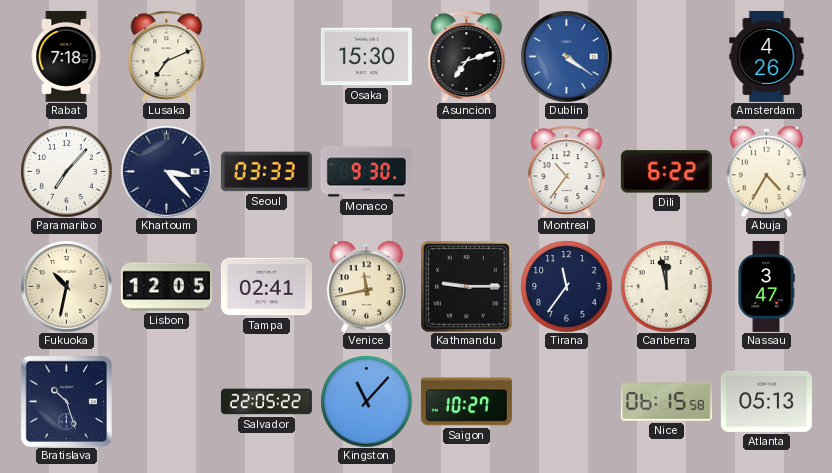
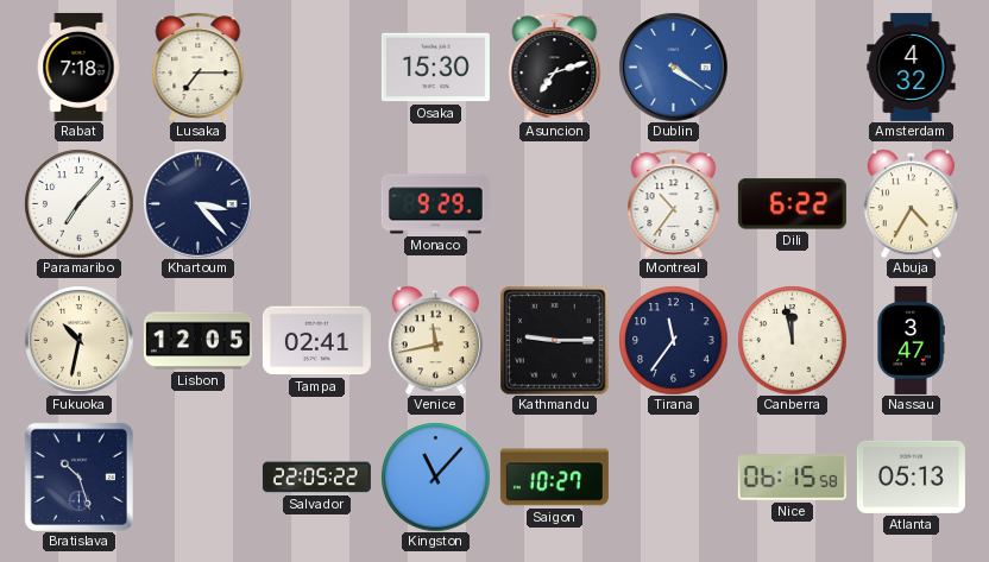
Lusaka: 7:11 -> 7:15 (199, 67)
Amsterdam: 4:26 -> 4:32 (912, 67)
Seoul: 03:33 -> none (266, 172)
Monaco: 9:30 -> 9:29 (435, 204)
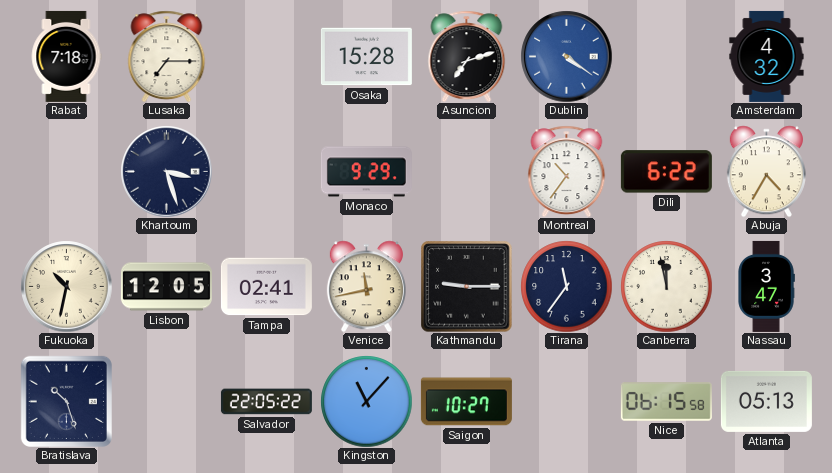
Osaka: 15:30 -> 15:28 (366, 57)
Paramaribo: 7:07 -> none (78, 203)
Khartoum: 3:23 -> 3:27 (166, 171)
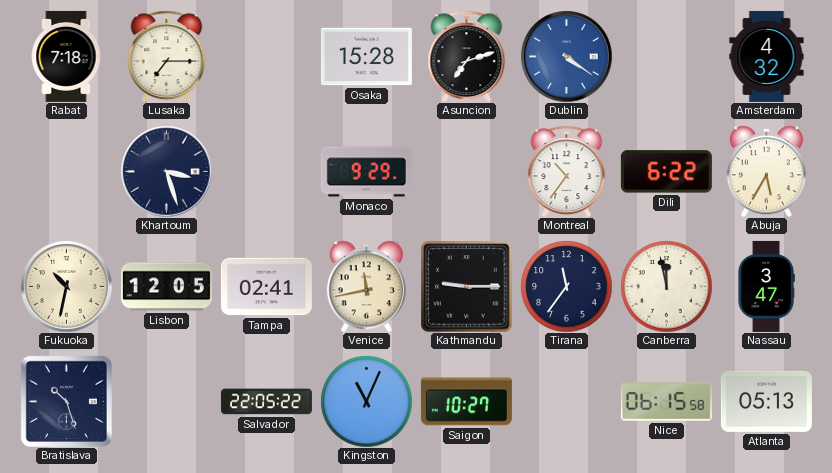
Abuja: 4:35 -> 5:35 (766, 171)
Kingston: 11:07 -> 11:04 (366, 401)
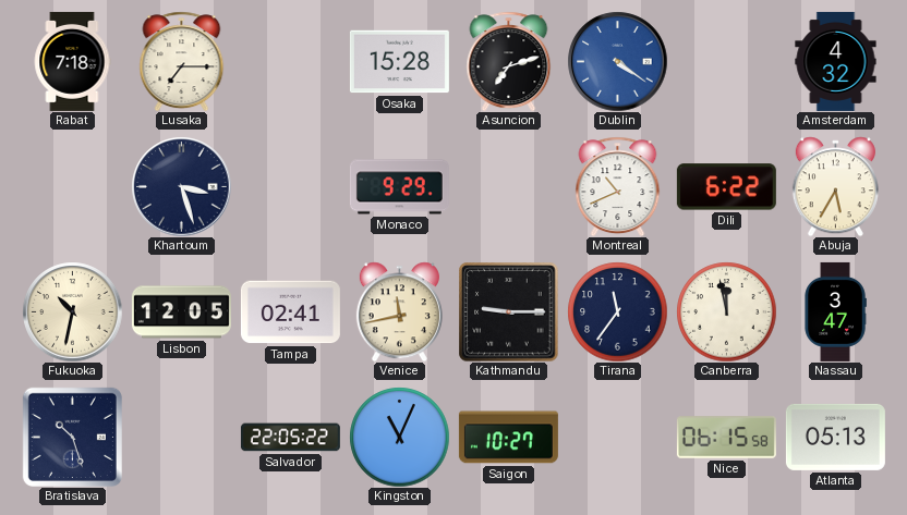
Montreal: 10:36 -> 10:41 (618, 186)
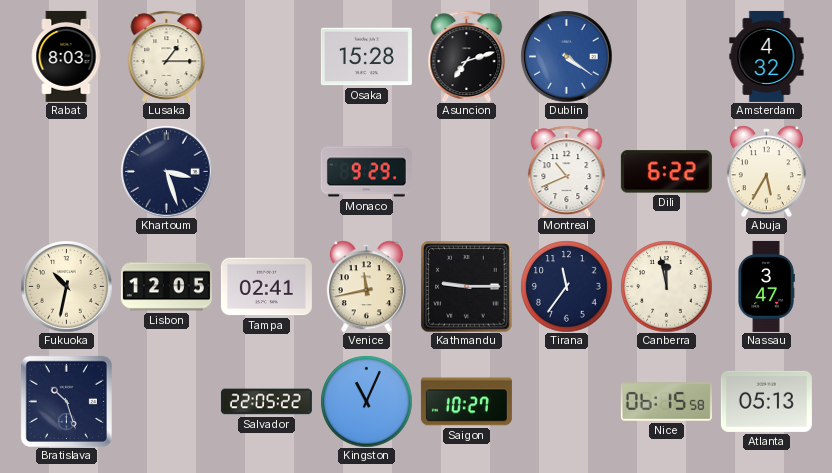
Rabat: 7:18 -> 8:03 (66, 56)
Lusaka: 7:15 -> 1:15 (167, 56)
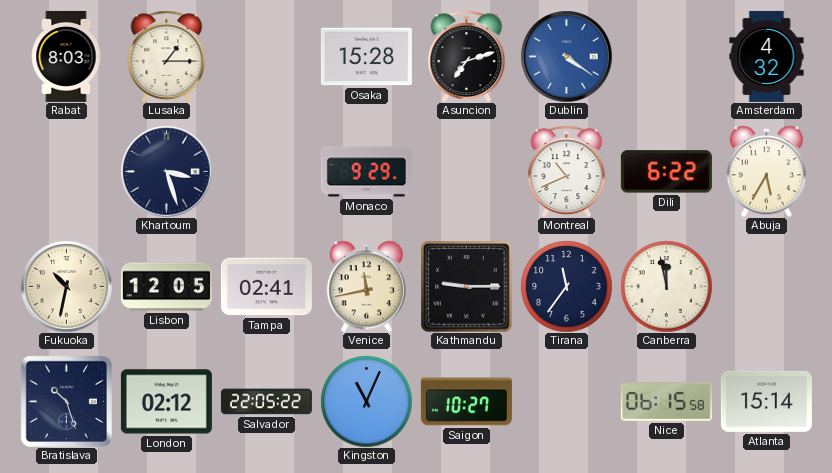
Nassau: 3:47 -> none (766, 286)
London: none -> 02:12 (166, 402)
Atlanta: 05:13 -> 15:14 (766, 401)
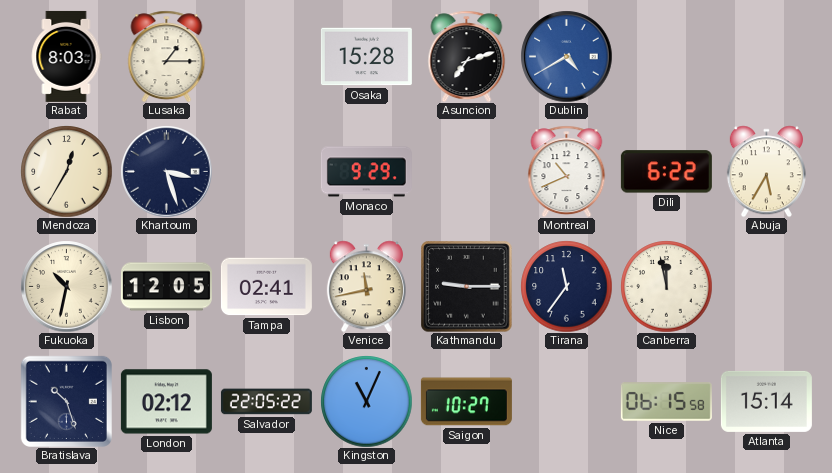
Dublin: 4:21 -> 4:40 (566, 56)
Amsterdam: 4:32 -> none (767, 56)
Mendoza: none -> 12:35 (66, 171)
